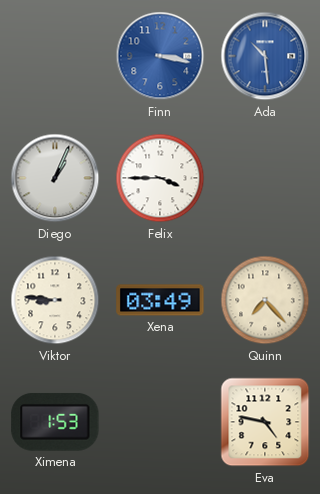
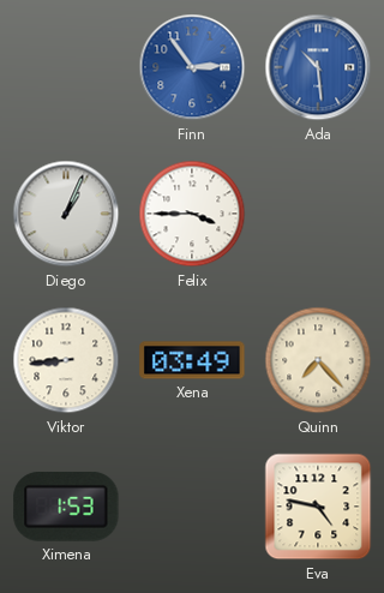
Finn: 3:17 -> 2:54 (192, 67)
Viktor: 8:46 -> 8:44 (66, 360)
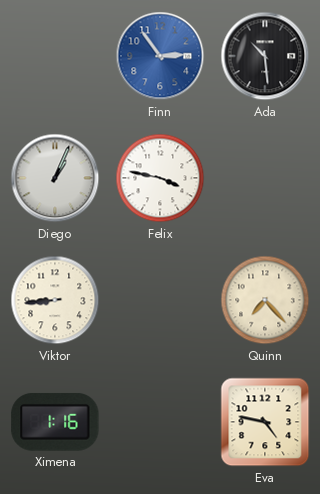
Ada dial: blue -> black (265, 56)
Felix: 3:45 -> 3:47 (160, 178)
Xena: 03:49 -> none (192, 360)
Ximena: 1:53 -> 1:16 (55, 422)
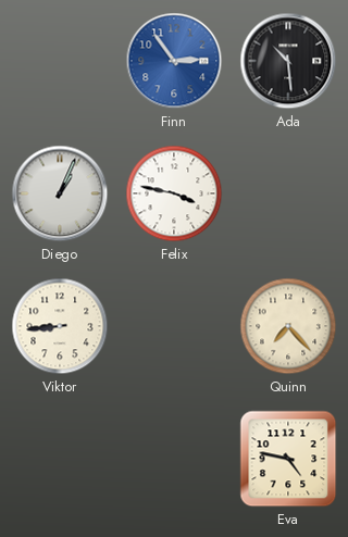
Ximena: 1:16 -> none (55, 422)
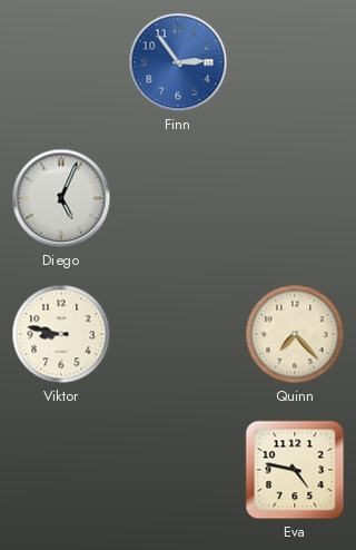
Ada: 10:29 -> none (288, 61)
Diego: 1:04 -> 5:04 (61, 198)
Felix: 3:47 -> none (174, 193)
Viktor: 8:44 -> 8:47 (61, 334)
